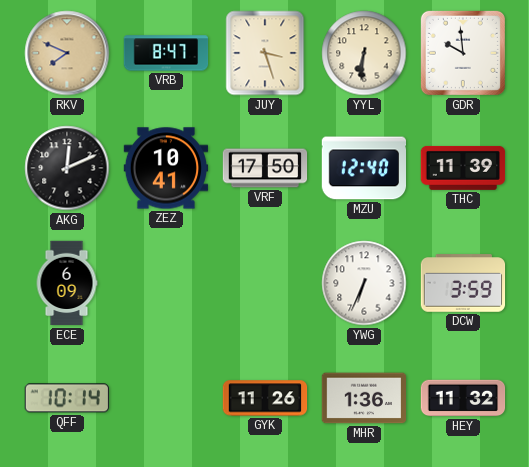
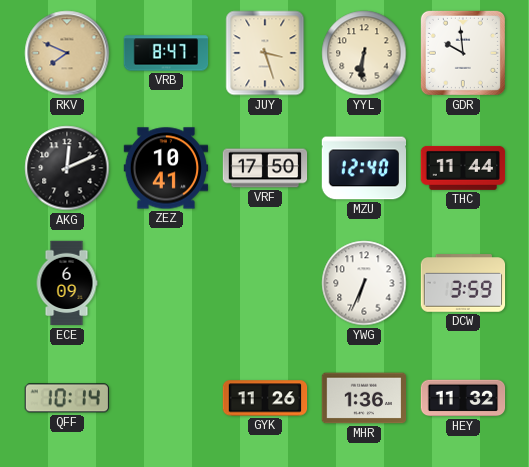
THC: 11:39 -> 11:44 (463, 168)
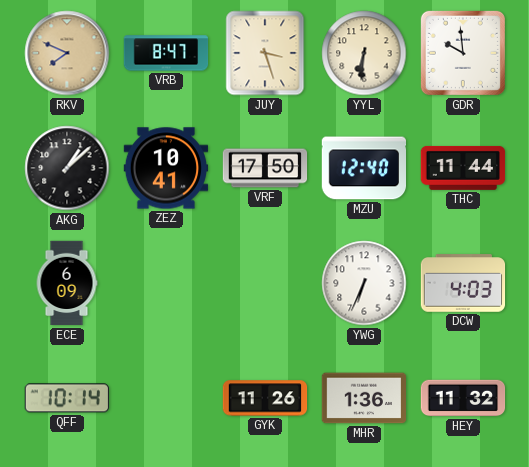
AKG: 12:11 -> 1:08 (67, 168)
DCW: 3:59 -> 4:03 (463, 283)
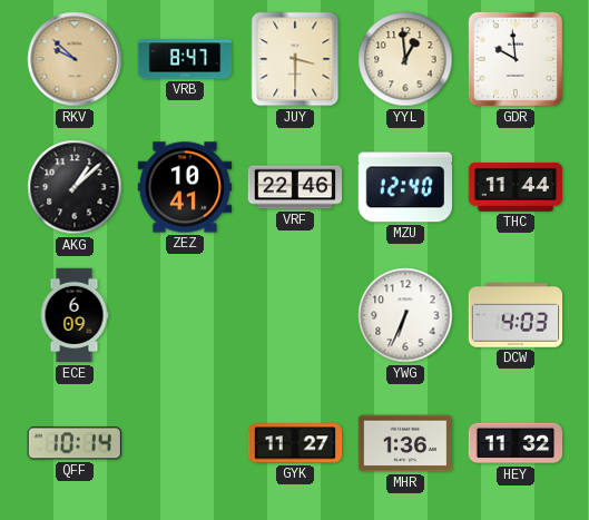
RKV: 7:49 -> 9:52 (75, 59)
JUY: 3:27 -> 3:30 (295, 59)
YYL: 6:31 -> 12:59 (405, 59)
VRF: 17:50 -> 22:46 (295, 187)
GYK: 11:26 -> 11:27 (295, 443)
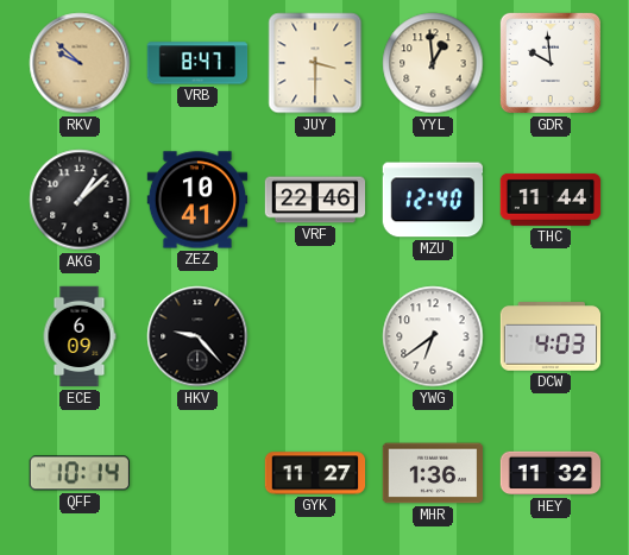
HKV: none -> 9:23 (197, 336)
YWG: 6:34 -> 6:39 (433, 336)
